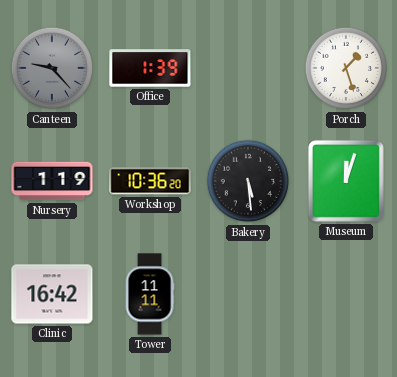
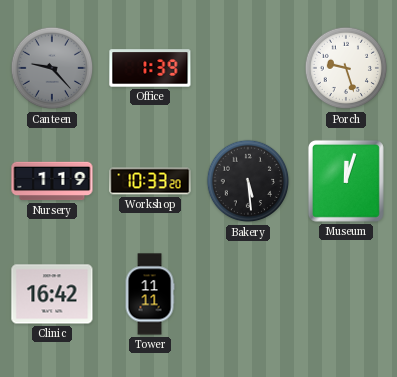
Porch: 1:27 -> 9:27 (346, 68)
Workshop: 10:36 -> 10:33 (150, 181)
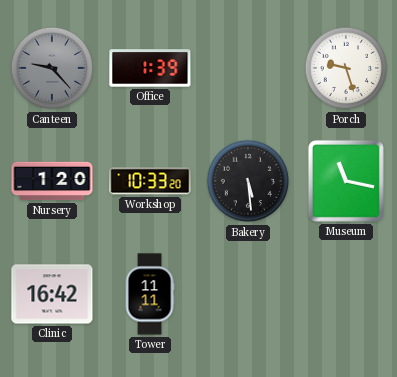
Nursery: 1:19 -> 1:20 (52, 181)
Museum: 12:03 -> 11:17 (346, 181)
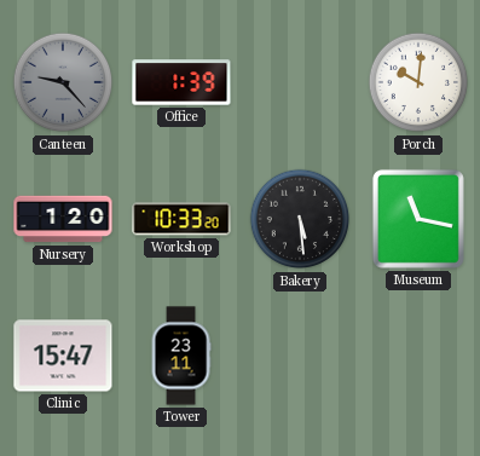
Porch: 9:27 -> 10:01 (418, 82)
Clinic: 16:42 -> 15:47 (63, 356)
Tower: 11:11 -> 23:11 (181, 356)
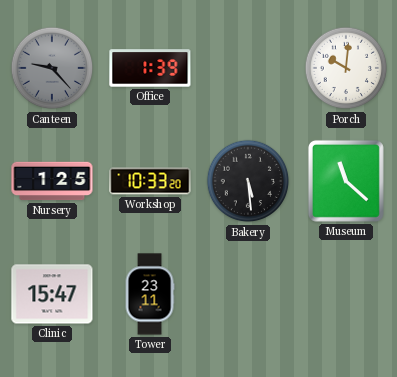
Nursery: 1:20 -> 1:25 (52, 181)
Museum: 11:17 -> 11:22 (346, 181)
